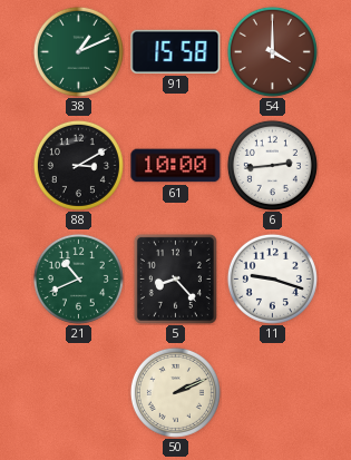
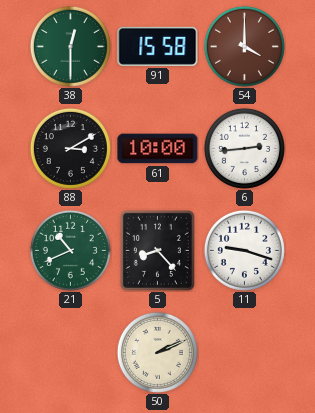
38: 1:11 -> 12:30 (70, 46)
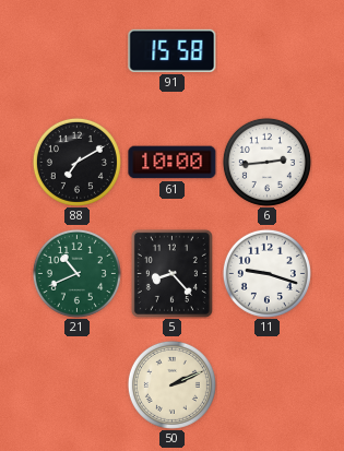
38: 12:30 -> none (70, 46)
54: 4:00 -> none (244, 46)
88: 3:10 -> 7:10 (76, 162)
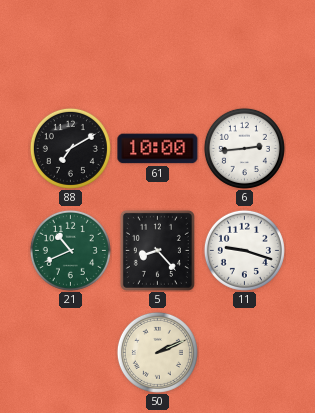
91: 15:58 -> none (173, 50)
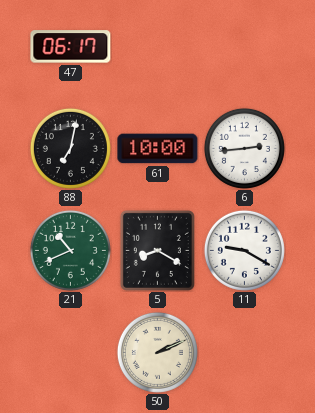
47: none -> 06:17 (71, 47)
88: 7:10 -> 7:02 (70, 148)
5: 8:23 -> 8:20 (157, 250)
11: 9:18 -> 9:20 (244, 250)
